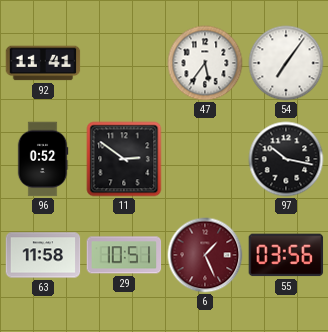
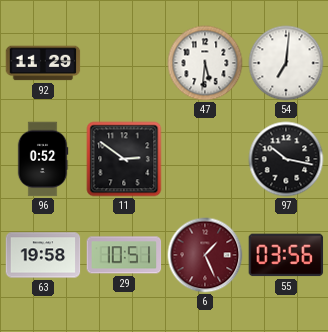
92: 11:41 -> 11:29 (43, 63)
47: 5:36 -> 5:31 (205, 63)
54: 7:06 -> 7:01 (286, 63)
63: 11:58 -> 19:58 (43, 255)
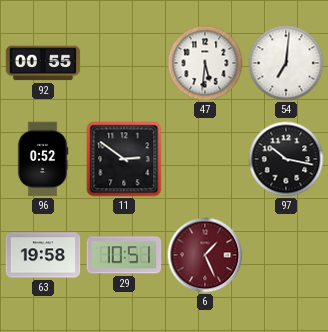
92: 11:29 -> 00:55 (43, 63)
55: 03:56 -> none (286, 255)
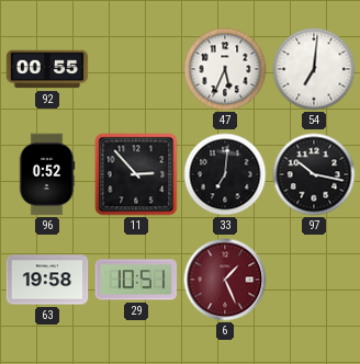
47: 5:31 -> 5:34 (225, 69)
11: 2:51 -> 2:53 (136, 174)
33: none -> 7:01 (225, 174)
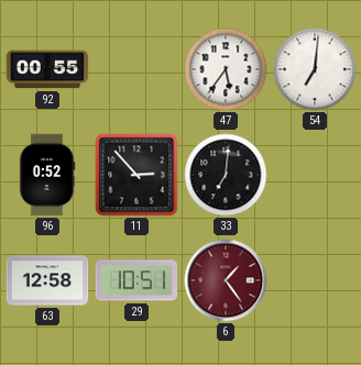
47: 5:34 -> 5:36 (226, 69)
97: 10:17 -> none (314, 174)
63: 19:58 -> 12:58 (47, 280)
6: 1:26 -> 1:24 (226, 280)
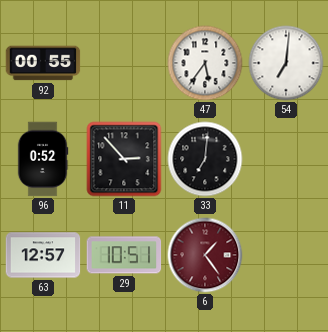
63: 12:58 -> 12:57 (43, 255)
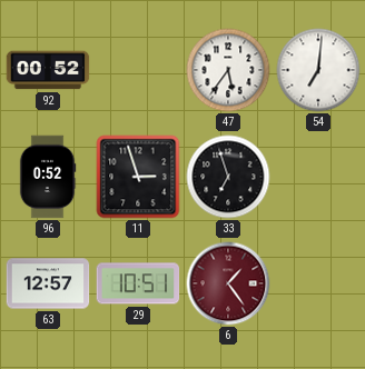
92: 00:55 -> 00:52 (48, 70)
11: 2:53 -> 2:57 (138, 177)
33: 7:01 -> 6:57 (228, 177)
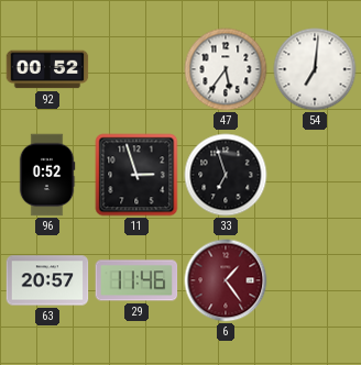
63: 12:57 -> 20:57 (47, 280)
29: 10:51 -> 11:46 (136, 280)
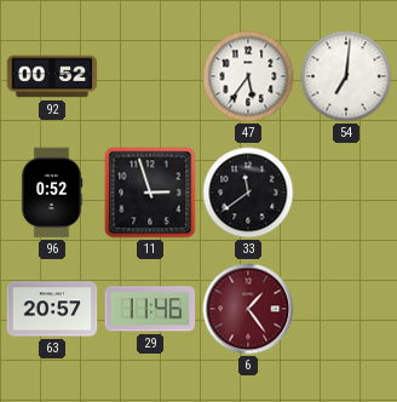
33: 6:57 -> 11:39 (248, 193)
